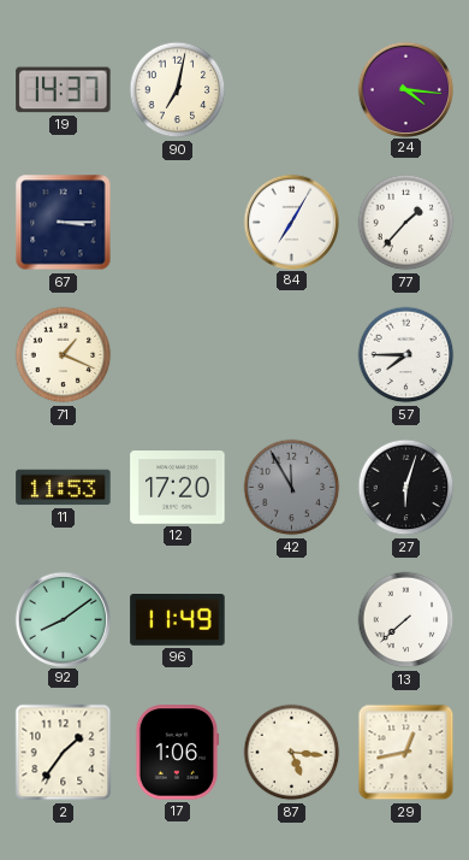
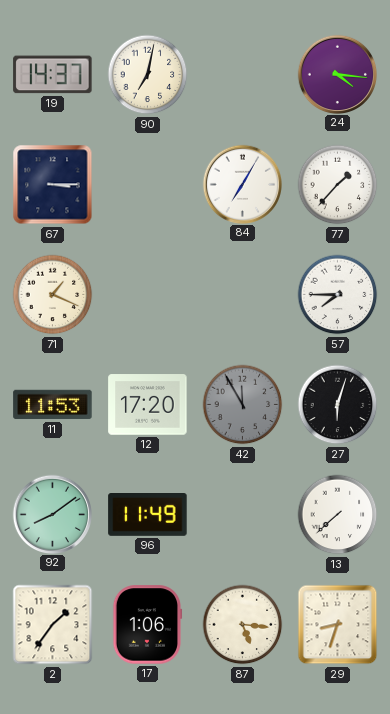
29: 12:43 -> 8:33 (338, 625)
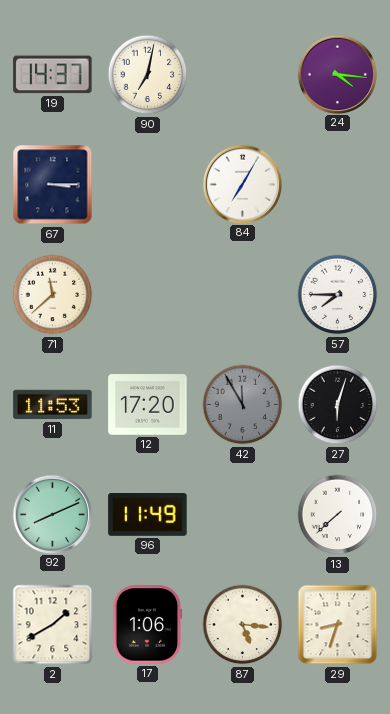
77: 1:37 -> none (338, 185)
71: 1:19 -> 11:38 (53, 295)
92: 8:09 -> 8:11 (52, 514)
2: 1:36 -> 1:40 (53, 625)
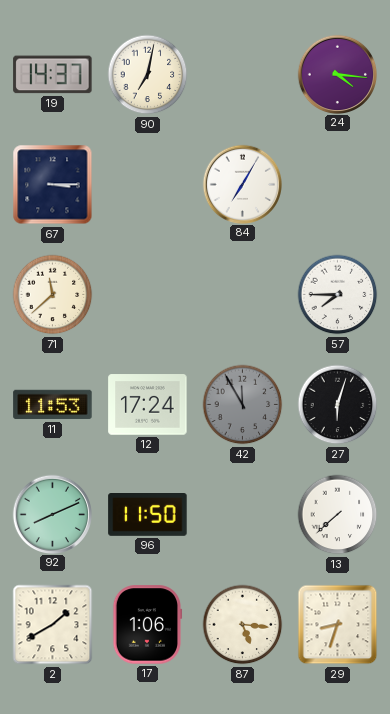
12: 17:20 -> 17:24 (148, 405)
96: 11:49 -> 11:50 (148, 515)
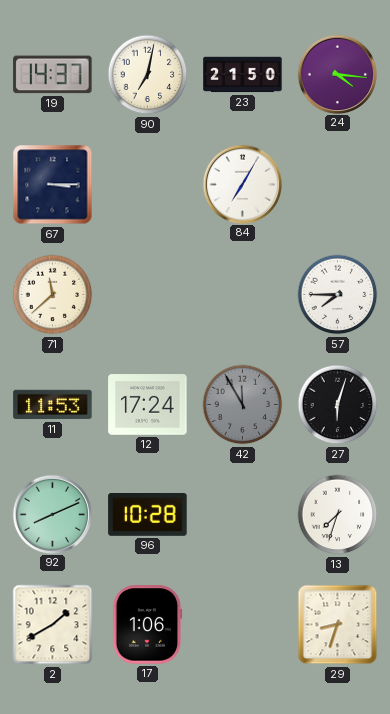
23: none -> 21:50 (243, 75)
96: 11:50 -> 10:28 (148, 515)
13: 7:38 -> 7:33 (338, 515)
87: 5:16 -> none (243, 625)
